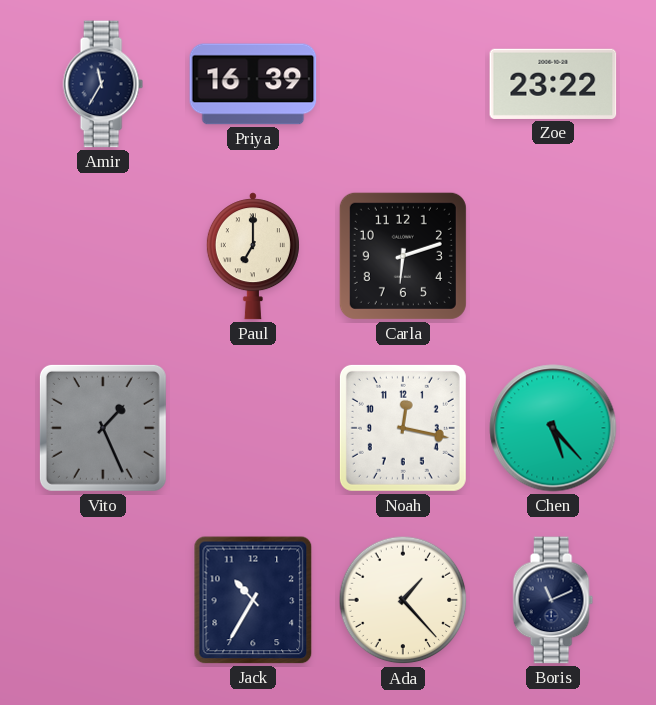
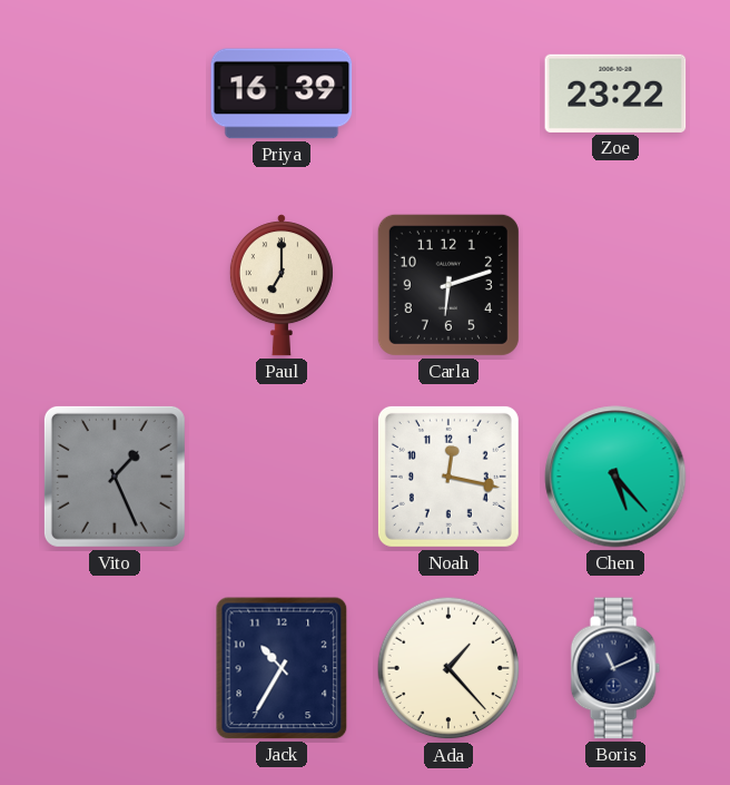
Amir: 11:35 -> none (103, 84)
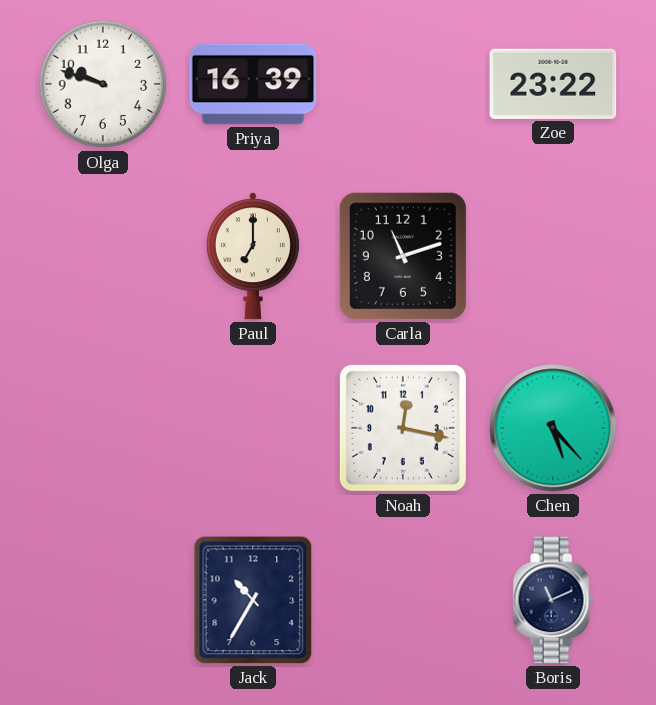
Olga: none -> 9:48 (103, 84)
Carla: 6:12 -> 11:12 (403, 256)
Vito: 1:26 -> none (115, 477)
Ada: 1:23 -> none (448, 668)
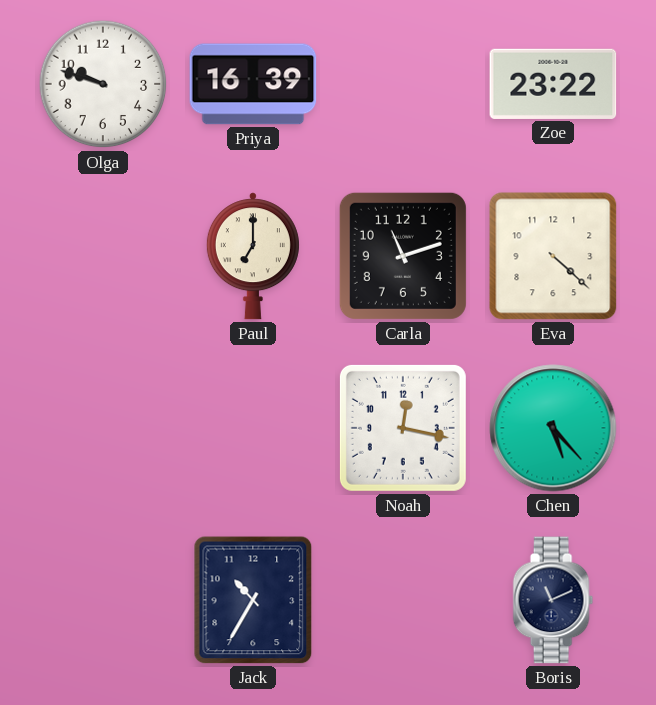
Eva: none -> 4:22 (553, 256)
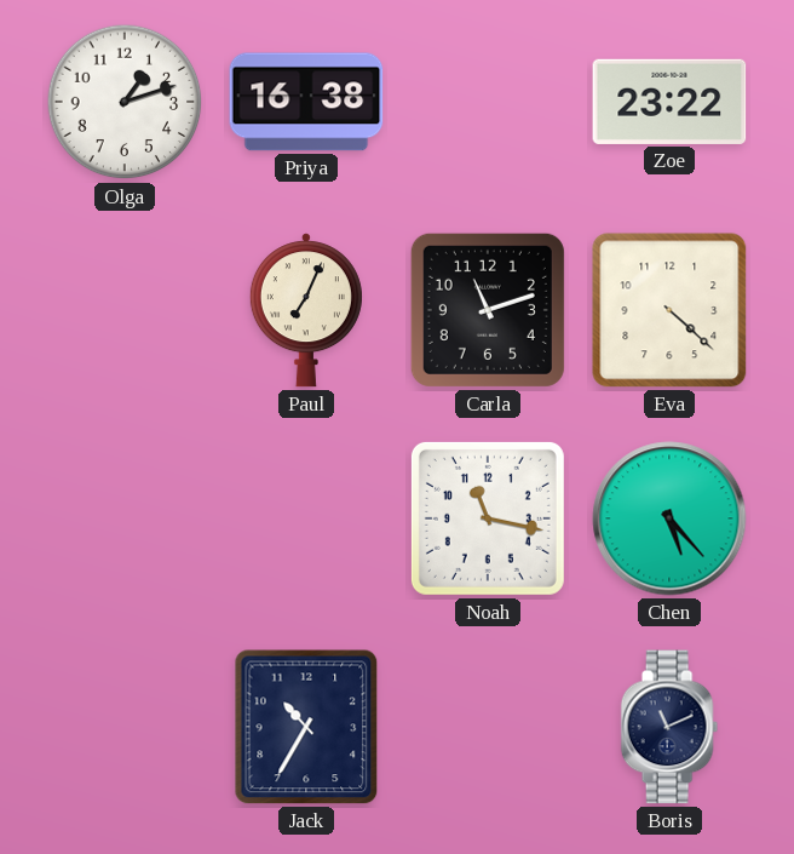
Olga: 9:48 -> 1:12 (125, 102)
Priya: 16:39 -> 16:38 (306, 102)
Paul: 7:00 -> 7:04 (306, 310)
Noah: 12:17 -> 11:17 (488, 518)
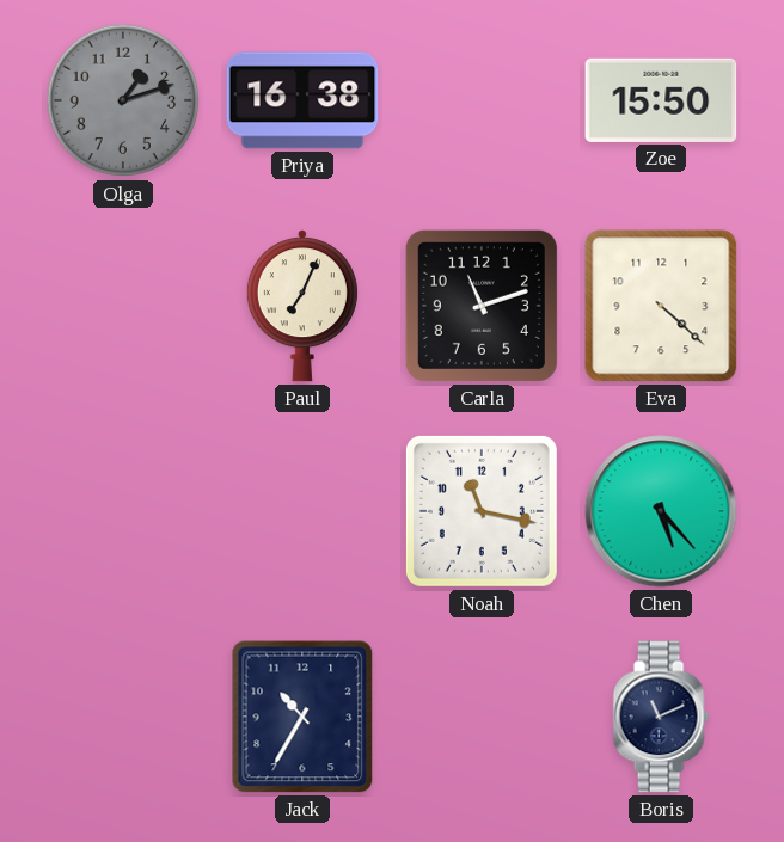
Olga dial: white -> grey (123, 100)
Zoe: 23:22 -> 15:50 (661, 100)
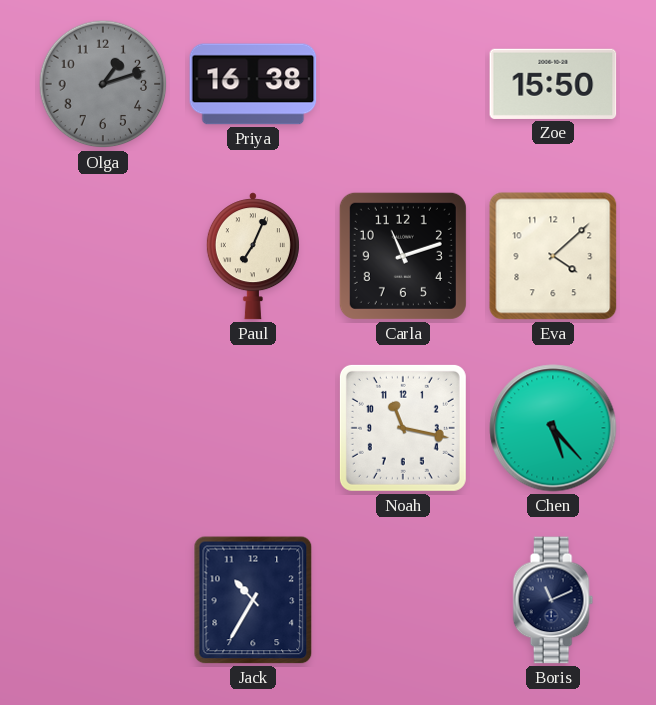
Eva: 4:22 -> 4:08 (553, 256)
